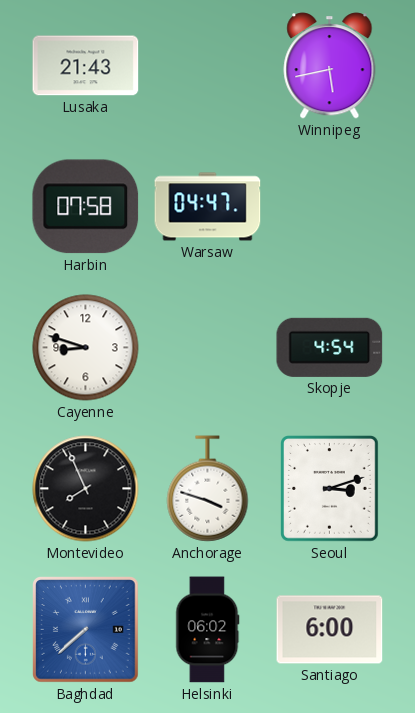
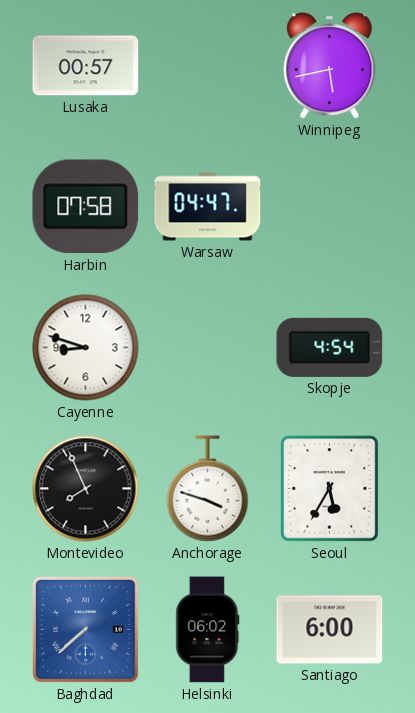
Lusaka: 21:43 -> 00:57 (86, 66)
Seoul: 3:12 -> 5:35 (330, 489)
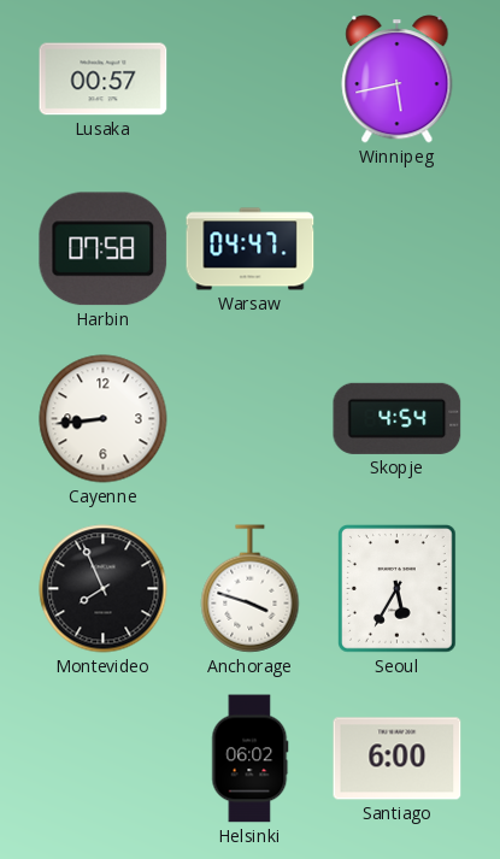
Cayenne: 8:48 -> 8:44 (104, 419)
Baghdad: 7:38 -> none (86, 630)
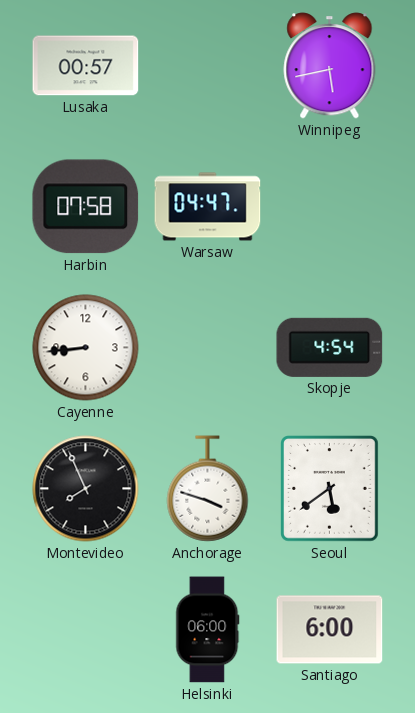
Seoul: 5:35 -> 5:39 (330, 489)
Helsinki: 06:02 -> 06:00 (208, 630)
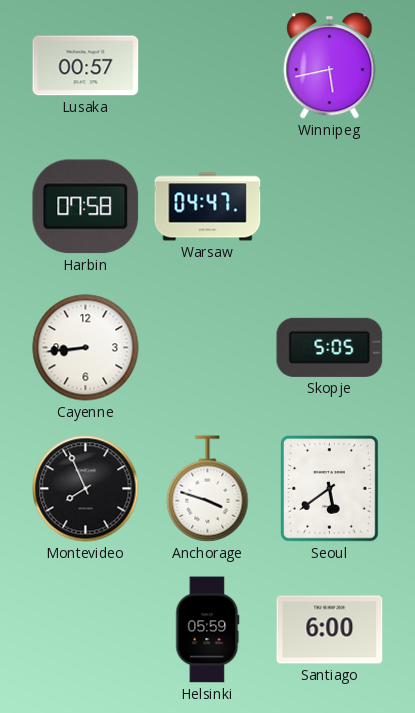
Skopje: 4:54 -> 5:05 (330, 347)
Helsinki: 06:00 -> 05:59 (208, 630)
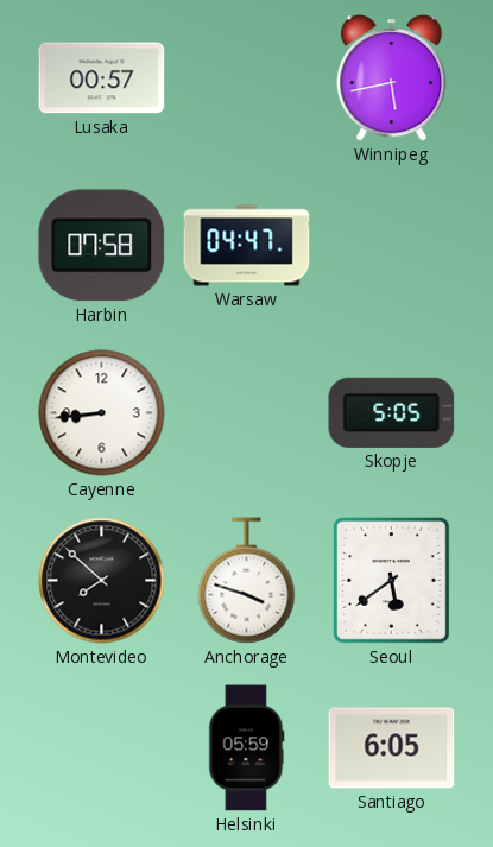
Montevideo: 7:56 -> 7:52 (102, 581)
Santiago: 6:00 -> 6:05 (392, 748)
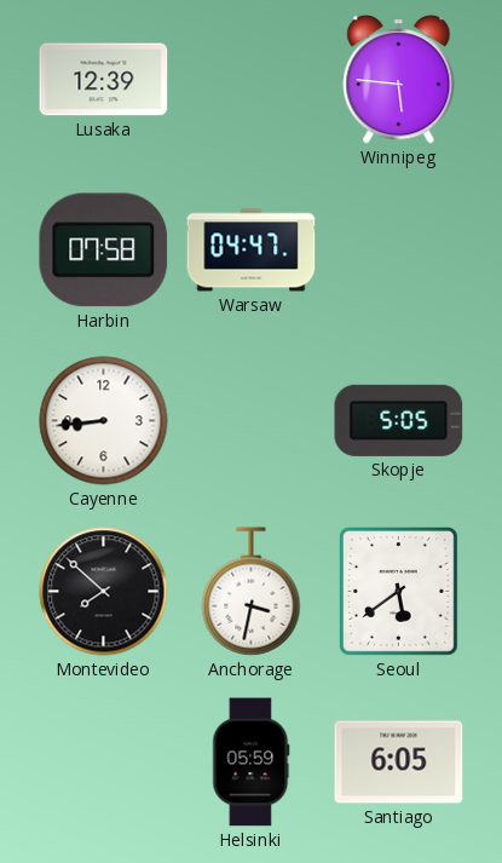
Lusaka: 00:57 -> 12:39 (104, 80)
Winnipeg: 5:43 -> 5:46 (399, 80)
Anchorage: 3:48 -> 3:32 (252, 592)
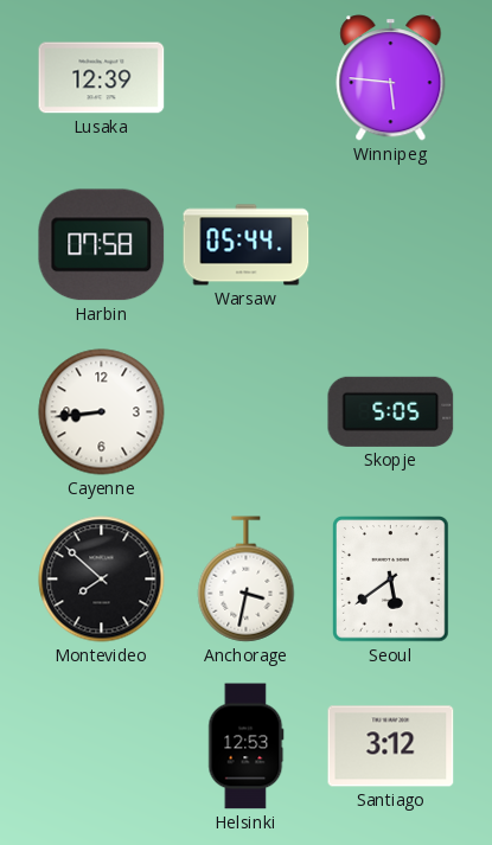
Warsaw: 04:47 -> 05:44 (247, 245)
Helsinki: 05:59 -> 12:53 (247, 747)
Santiago: 6:05 -> 3:12 (391, 747)
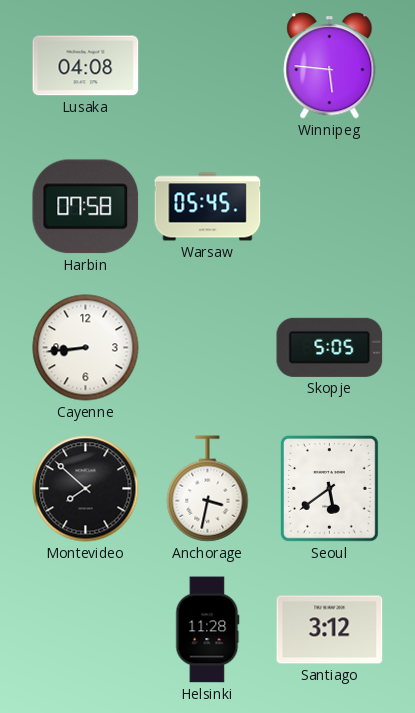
Lusaka: 12:39 -> 04:08 (86, 66)
Warsaw: 05:44 -> 05:45 (208, 207)
Helsinki: 12:53 -> 11:28 (208, 630)
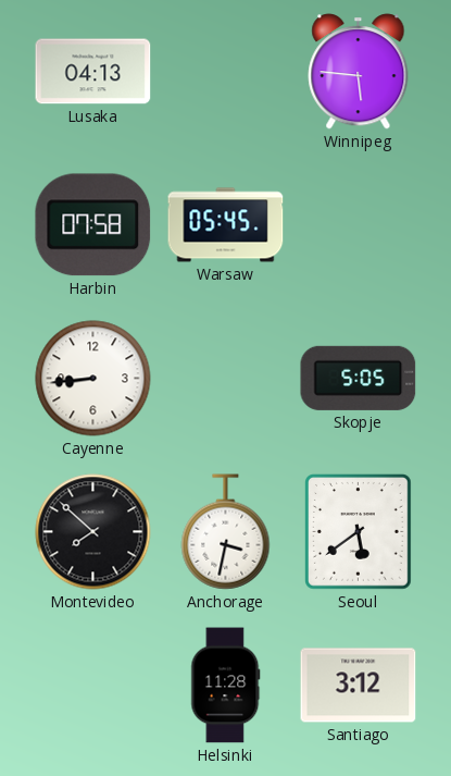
Lusaka: 04:08 -> 04:13 (93, 72)
